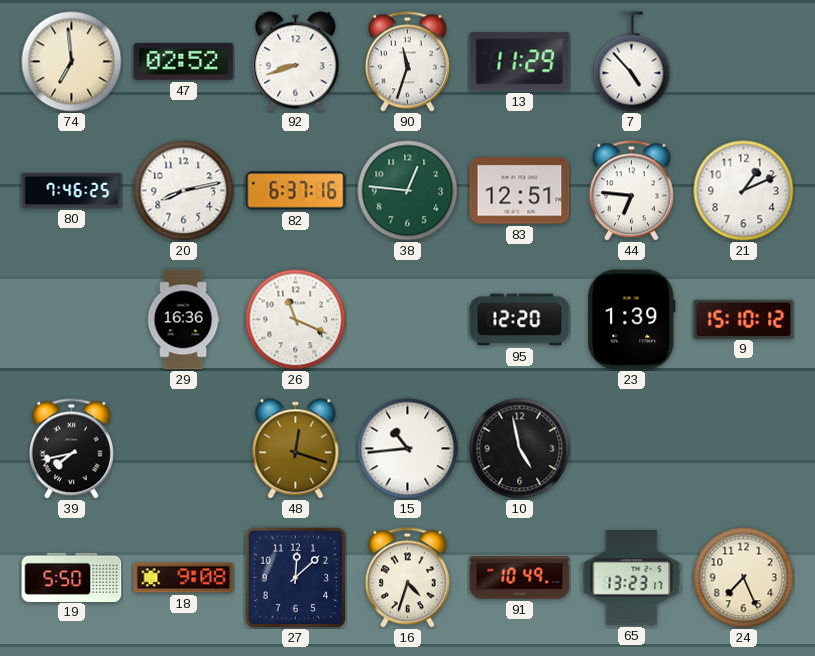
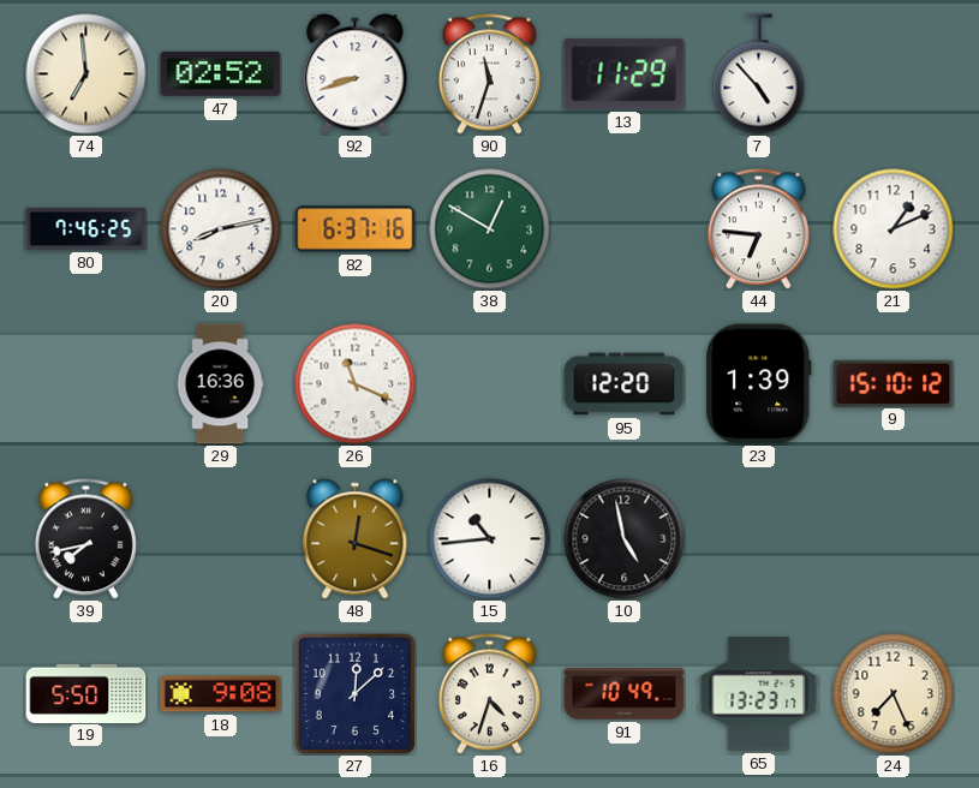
38: 12:46 -> 12:50 (490, 229)
83: 12:51 -> none (520, 191)
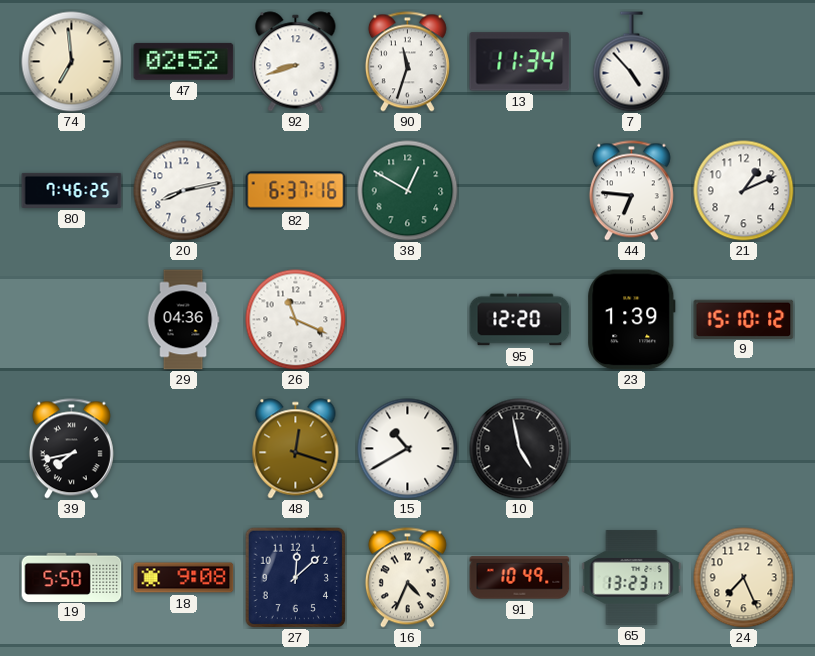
13: 11:29 -> 11:34 (520, 62)
29: 16:36 -> 04:36 (183, 320)
15: 10:44 -> 10:40 (408, 449)
16: 4:33 -> 4:34 (407, 578)
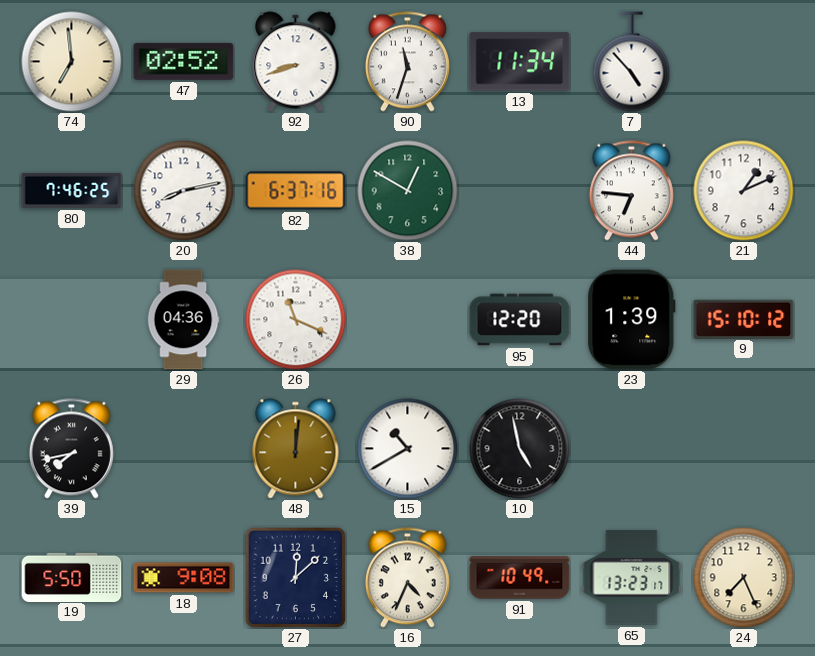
48: 12:18 -> 12:01 (296, 449)
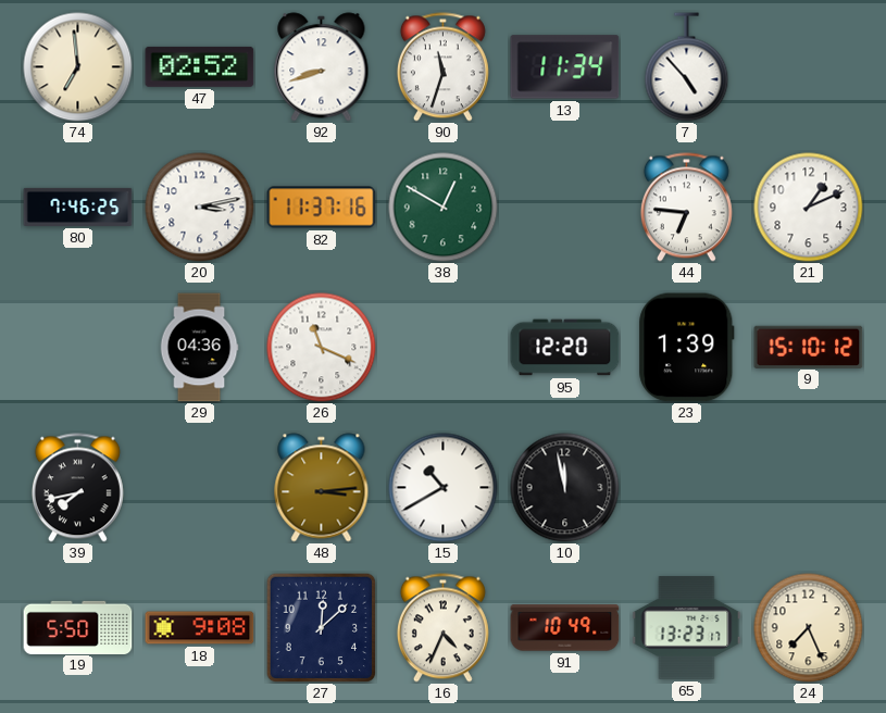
20: 8:13 -> 3:13 (200, 208)
82: 6:37 -> 11:37 (322, 208)
48: 12:01 -> 3:14 (322, 488)
10: 4:58 -> 11:58 (565, 488)
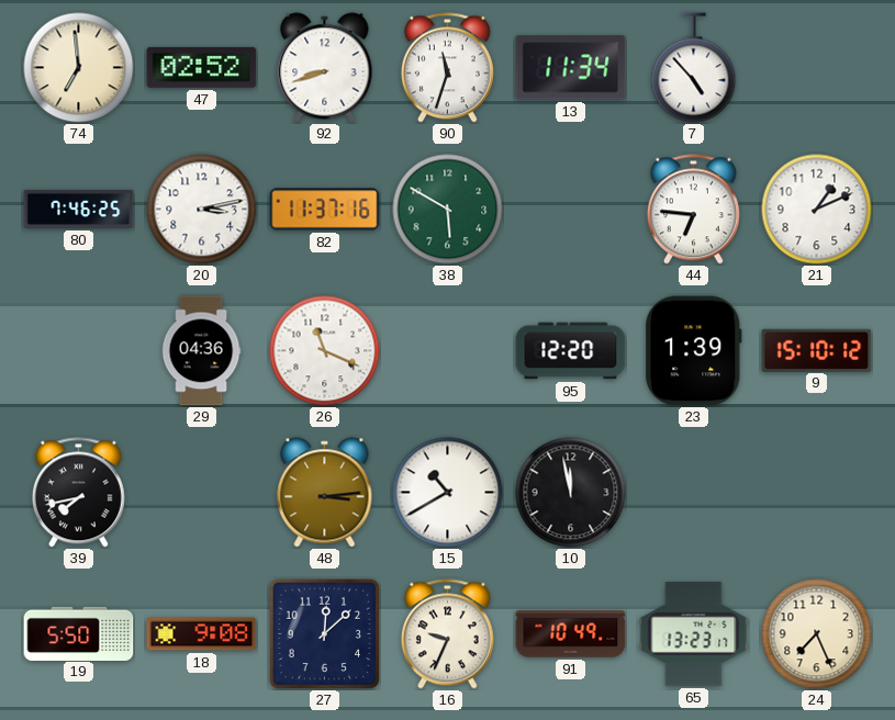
38: 12:50 -> 5:50 (448, 210)
16: 4:34 -> 9:34 (447, 634)
